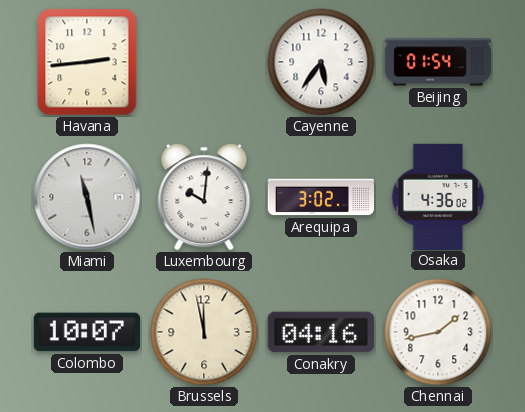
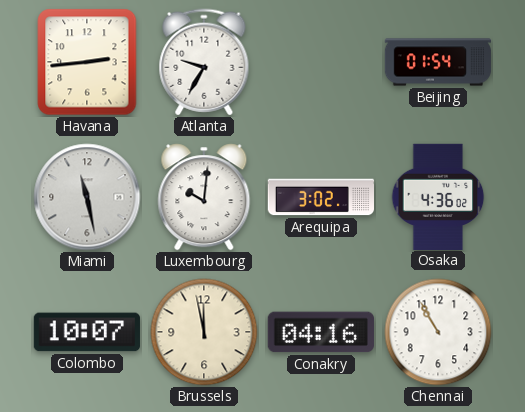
Atlanta: none -> 9:35 (204, 62)
Cayenne: 5:36 -> none (321, 62)
Chennai: 1:43 -> 10:55 (438, 332)
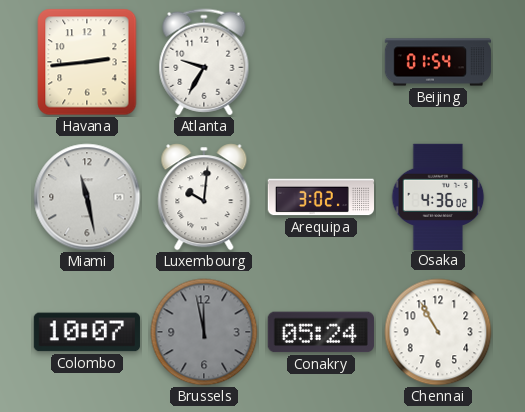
Brussels dial: cream -> grey (204, 332)
Conakry: 04:16 -> 05:24 (321, 332)
